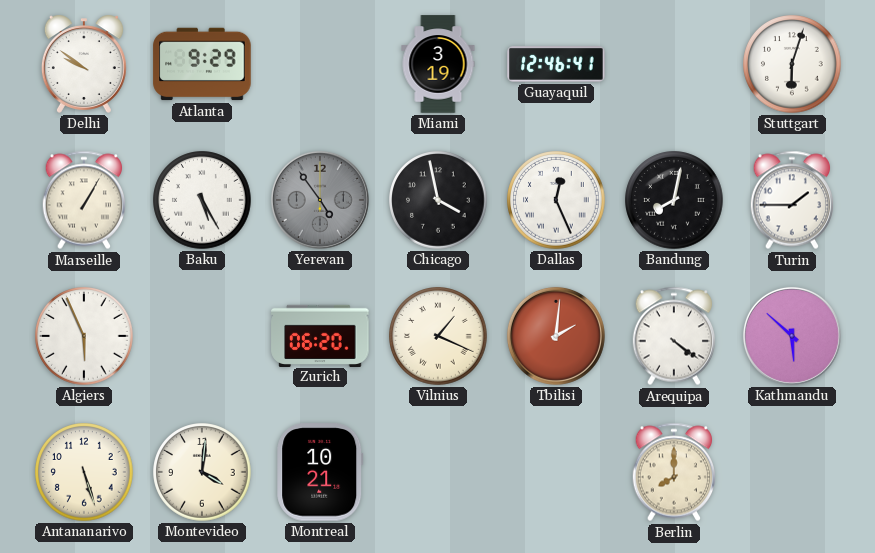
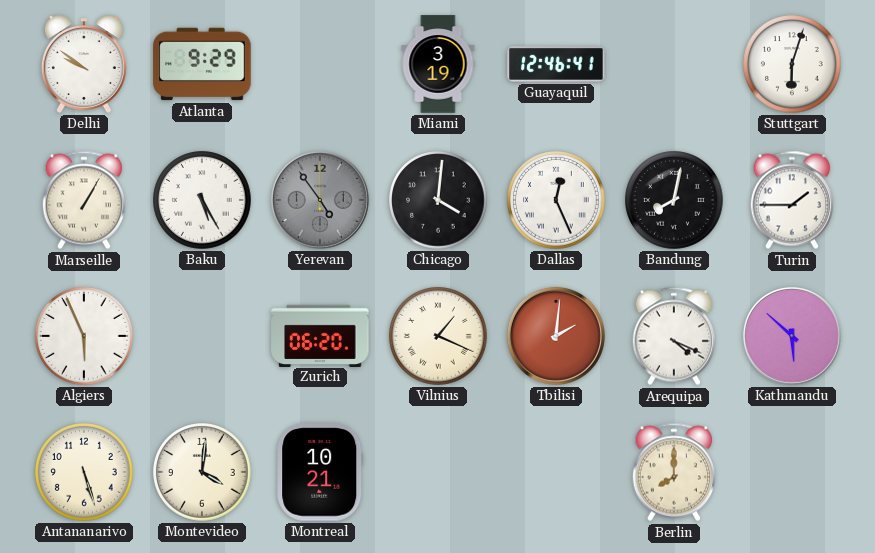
Chicago: 3:58 -> 4:01 (438, 200)
Arequipa: 4:21 -> 4:19 (673, 336)
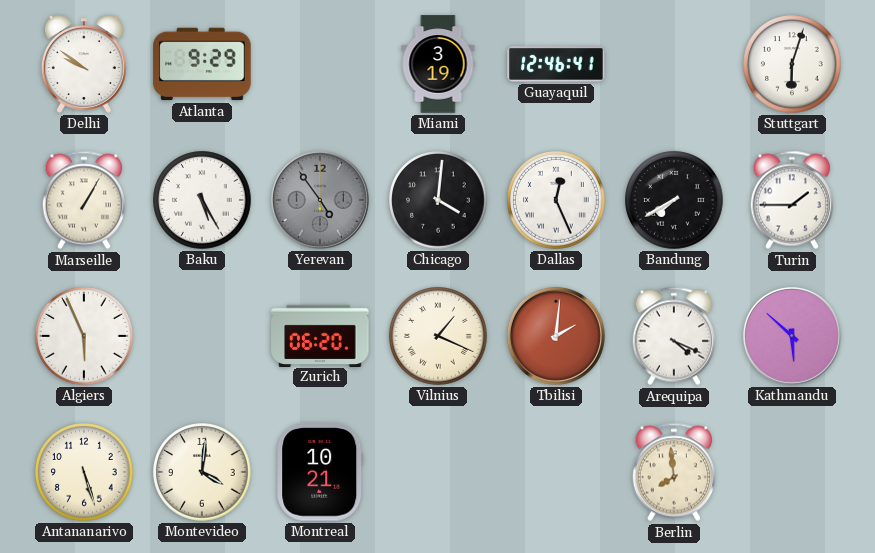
Bandung: 8:02 -> 7:40 (674, 200)
Berlin: 8:00 -> 7:59 (673, 472)
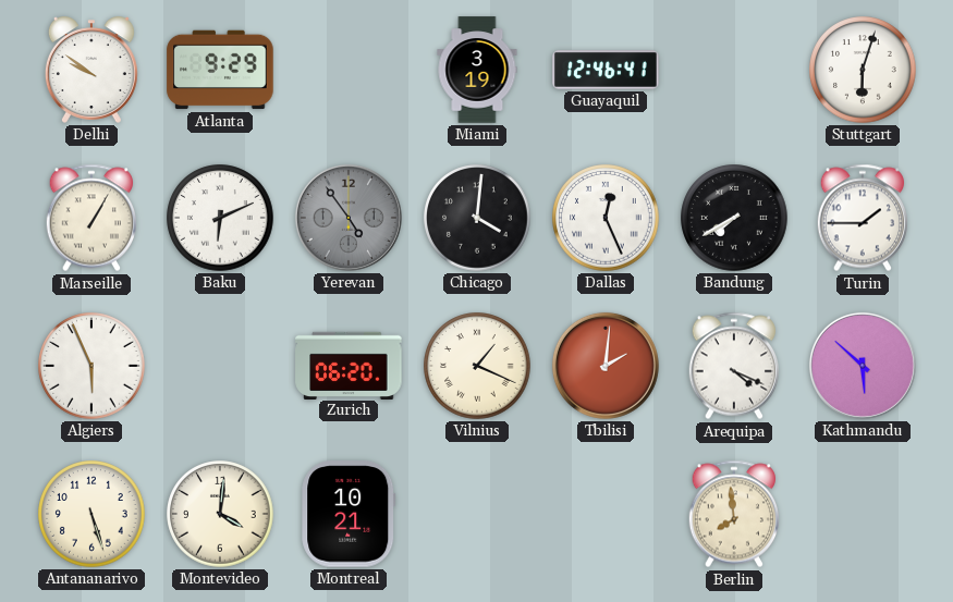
Baku: 5:25 -> 6:11 (220, 218)
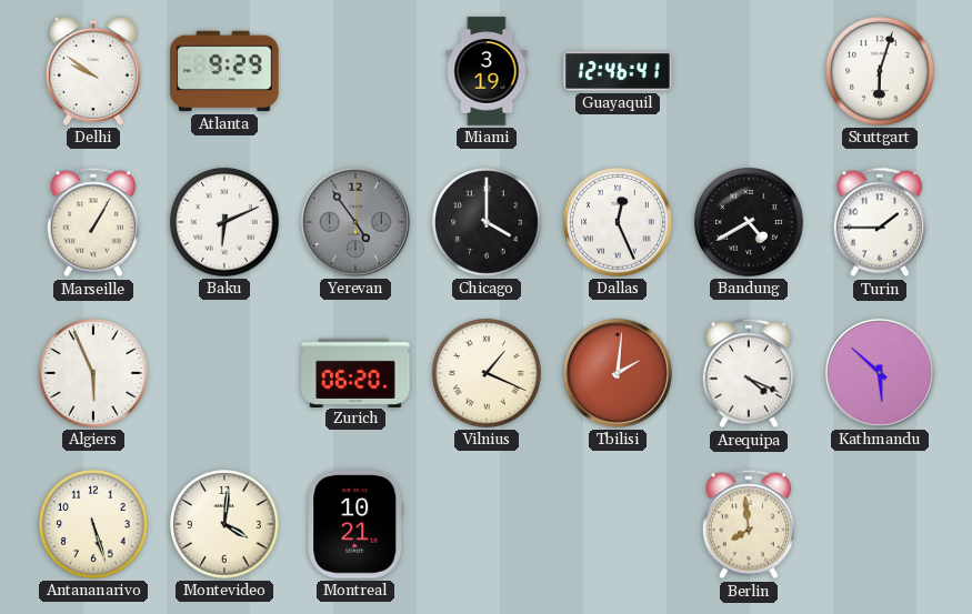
Chicago: 4:01 -> 4:00 (487, 222)
Bandung: 7:40 -> 4:40 (749, 222)
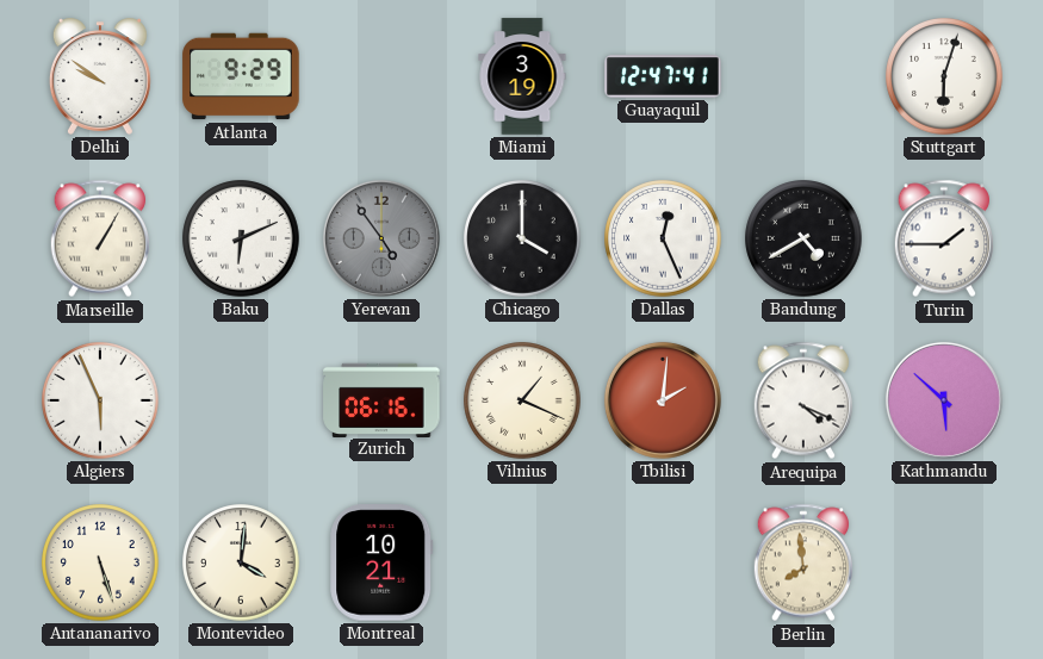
Guayaquil: 12:46 -> 12:47 (663, 76)
Zurich: 06:20 -> 06:16 (381, 399)
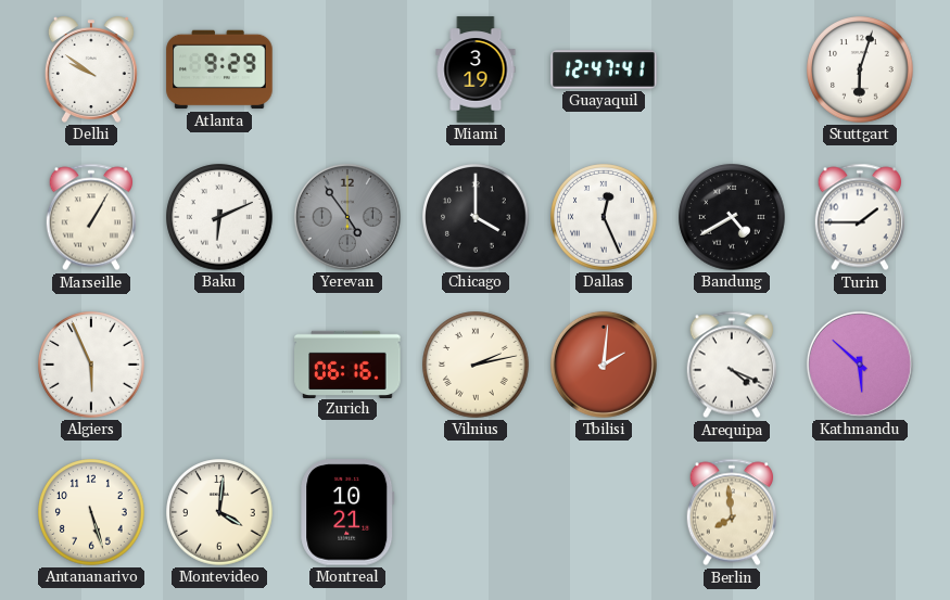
Vilnius: 1:19 -> 2:13 (476, 365)
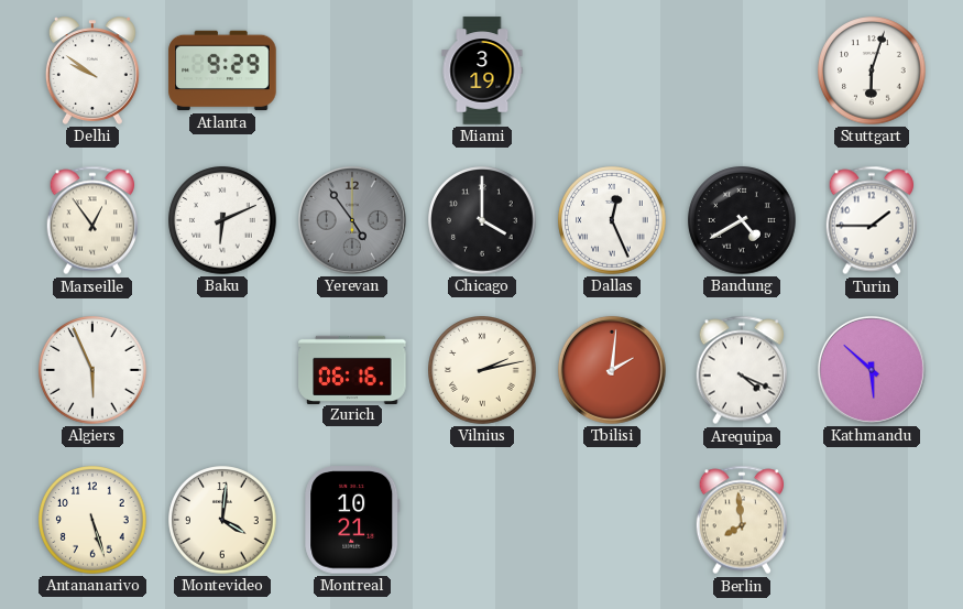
Guayaquil: 12:47 -> none (604, 69)
Marseille: 1:05 -> 12:54 (91, 220)
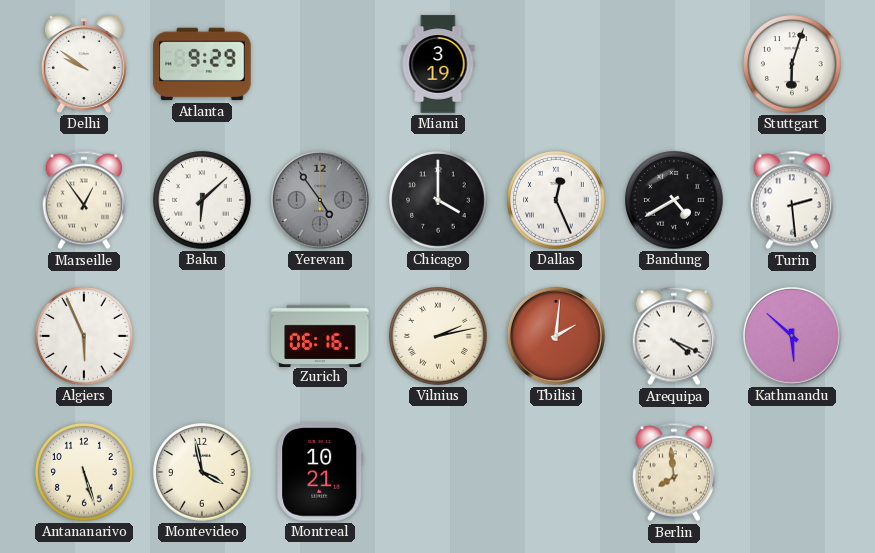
Baku: 6:11 -> 6:08 (202, 200)
Turin: 1:45 -> 2:29 (791, 200)
Montevideo: 4:01 -> 3:58 (202, 472)
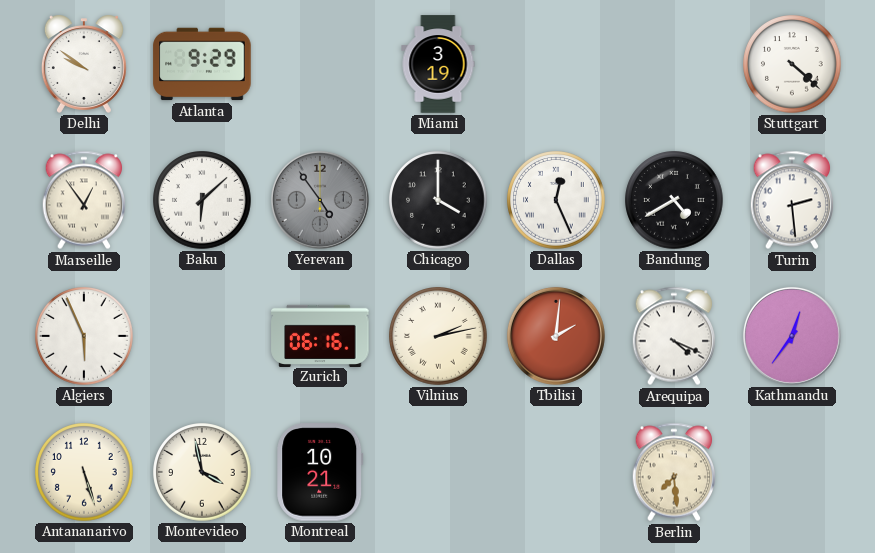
Stuttgart: 6:03 -> 4:22 (792, 64)
Kathmandu: 5:52 -> 12:36 (792, 336)
Berlin: 7:59 -> 7:29 (673, 472)
